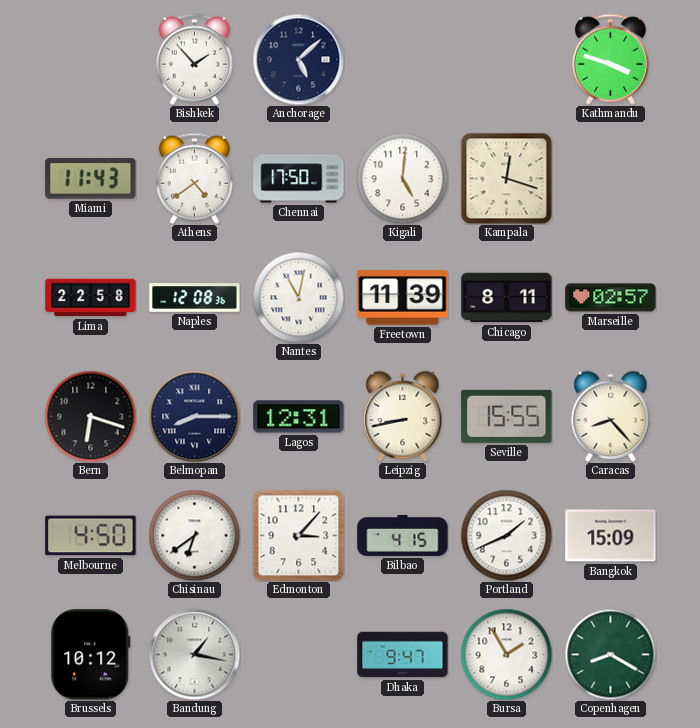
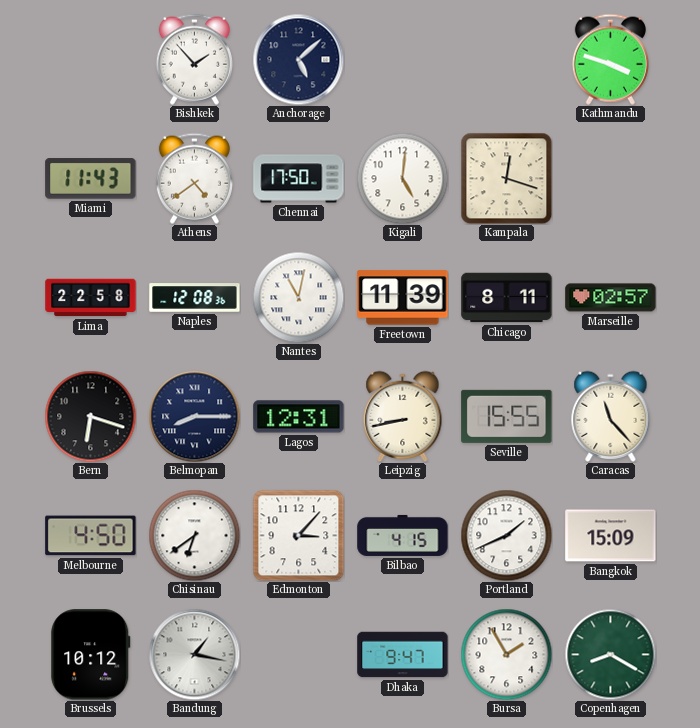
Caracas: 8:23 -> 11:23 (611, 416)
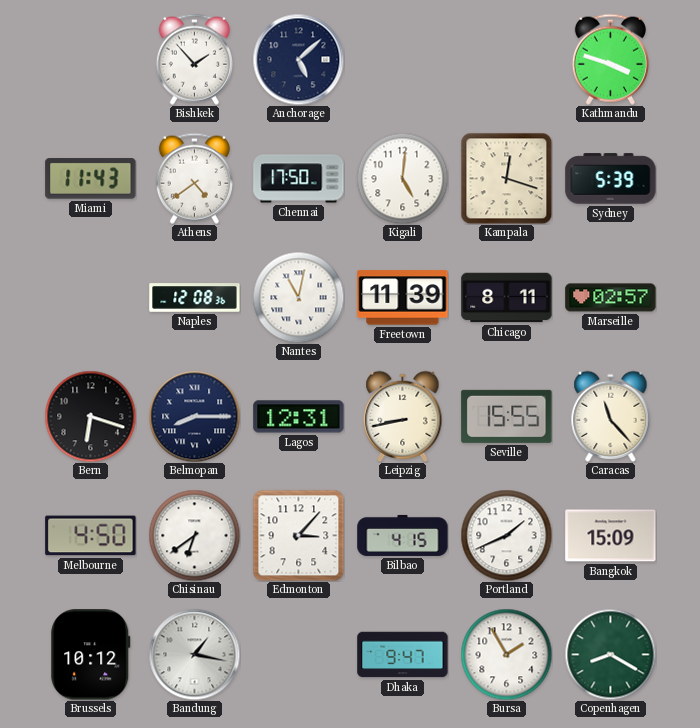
Sydney: none -> 5:39 (611, 179)
Lima: 22:58 -> none (91, 298)
